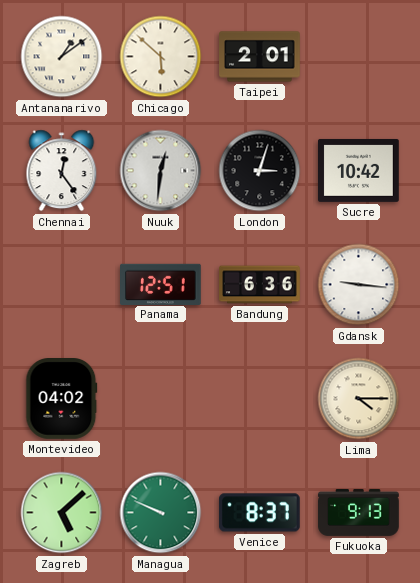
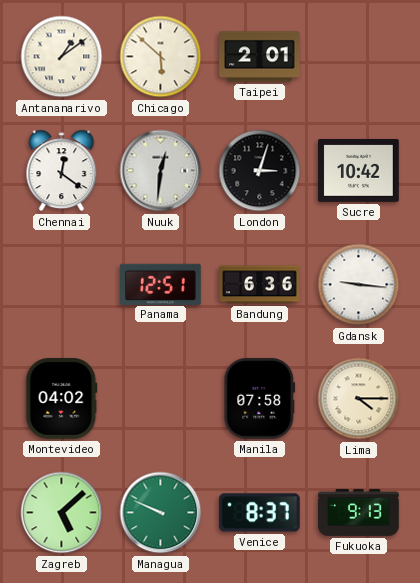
Chennai: 12:24 -> 12:21 (62, 171)
Manila: none -> 07:58 (260, 399)
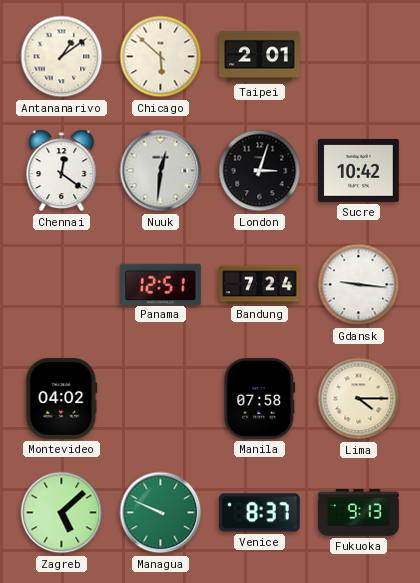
Bandung: 6:36 -> 7:24 (260, 285)
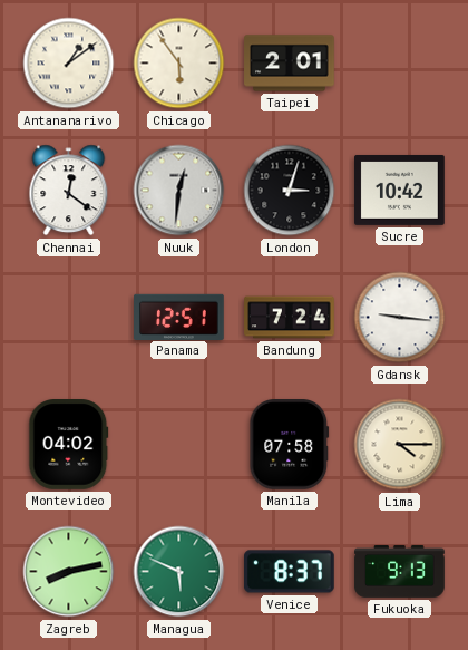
Chicago: 5:52 -> 5:54 (179, 64)
Zagreb: 5:08 -> 8:13 (69, 572)
Managua: 9:49 -> 5:49 (179, 572)
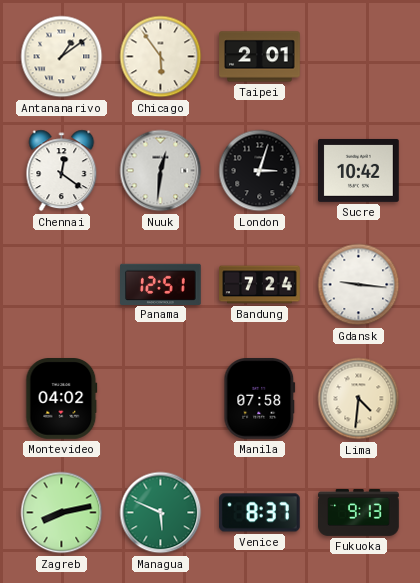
Lima: 4:15 -> 4:31 (359, 399)
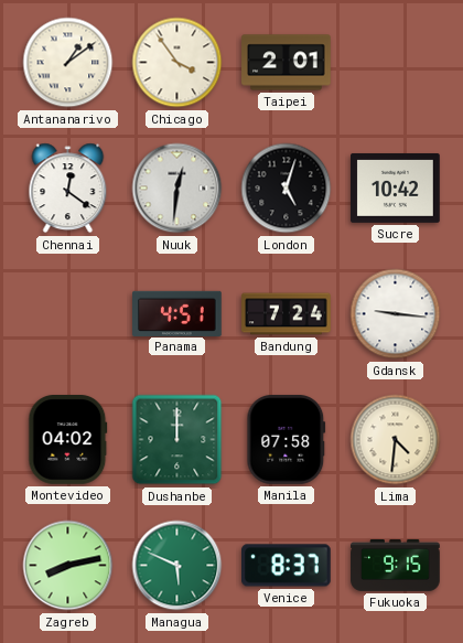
Chicago: 5:54 -> 3:54 (177, 63)
London: 3:03 -> 5:03 (287, 189)
Panama: 12:51 -> 4:51 (177, 313)
Dushanbe: none -> 12:00 (177, 440)
Fukuoka: 9:13 -> 9:15 (396, 565)
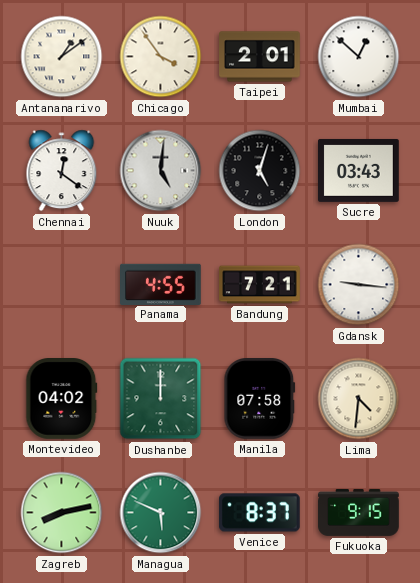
Mumbai: none -> 12:52 (359, 57)
Nuuk: 12:31 -> 5:01 (161, 171)
Sucre: 10:42 -> 03:43 (359, 170)
Panama: 4:51 -> 4:55 (161, 284)
Bandung: 7:24 -> 7:21 (260, 285)
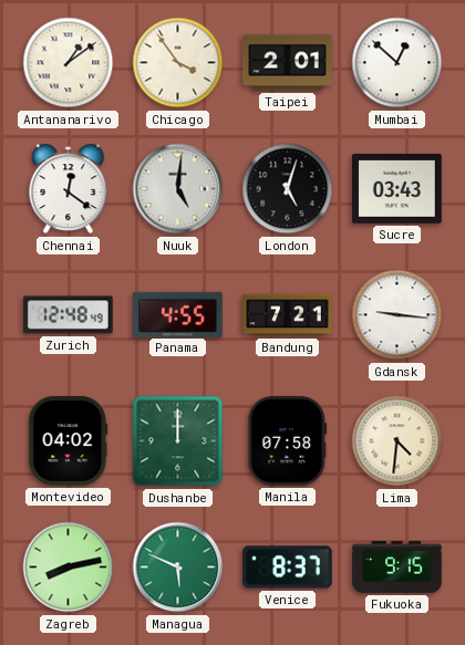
Zurich: none -> 12:48 (69, 315)
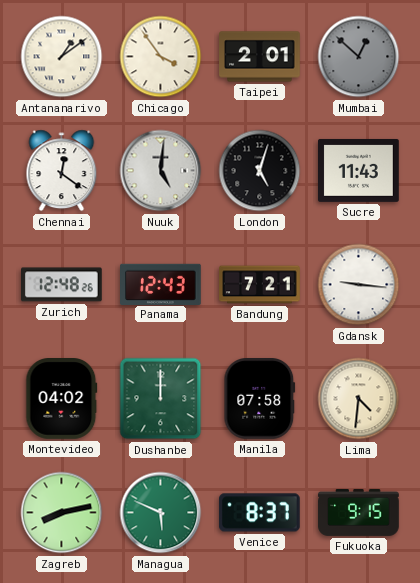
Mumbai dial: white -> grey (359, 57)
Sucre: 03:43 -> 11:43 (359, 170)
Zurich: 12:48:49 -> 12:48:26 (62, 285)
Panama: 4:55 -> 12:43 (161, 284)
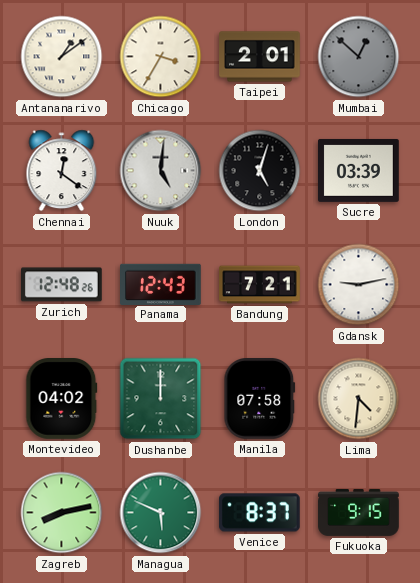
Chicago: 3:54 -> 3:35 (161, 57)
Sucre: 11:43 -> 03:39 (359, 170)
Gdansk: 9:16 -> 9:13 (359, 285)
